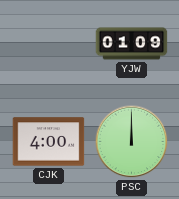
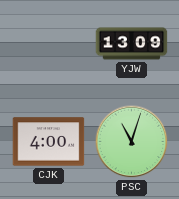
YJW: 01:09 -> 13:09 (132, 44)
PSC: 12:00 -> 11:03 (132, 142)
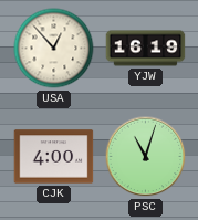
USA: none -> 12:53 (54, 49)
YJW: 13:09 -> 16:19 (146, 49)
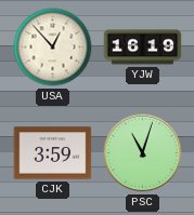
CJK: 4:00 -> 3:59 (53, 153)
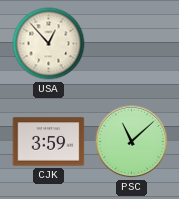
YJW: 16:19 -> none (143, 48)
PSC: 11:03 -> 11:08 (132, 142)
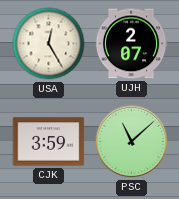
USA: 12:53 -> 12:25 (49, 44)
UJH: none -> 2:07 (131, 44)
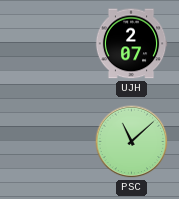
USA: 12:25 -> none (49, 44)
CJK: 3:59 -> none (49, 142)
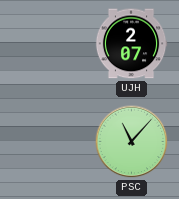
PSC: 11:08 -> 11:07 (132, 142)
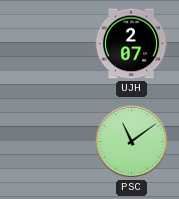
PSC: 11:07 -> 11:09 (132, 142)
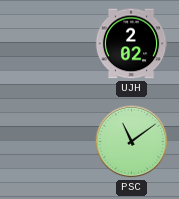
UJH: 2:07 -> 2:02 (131, 44)
